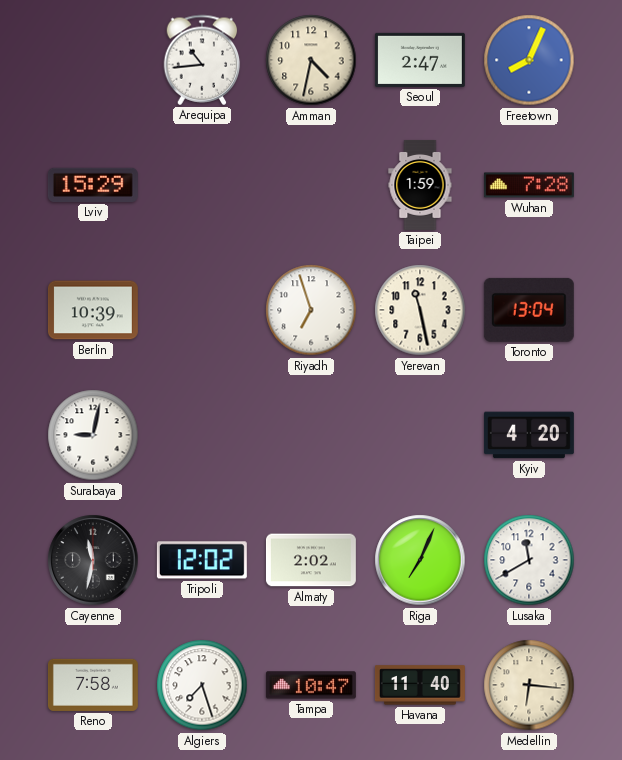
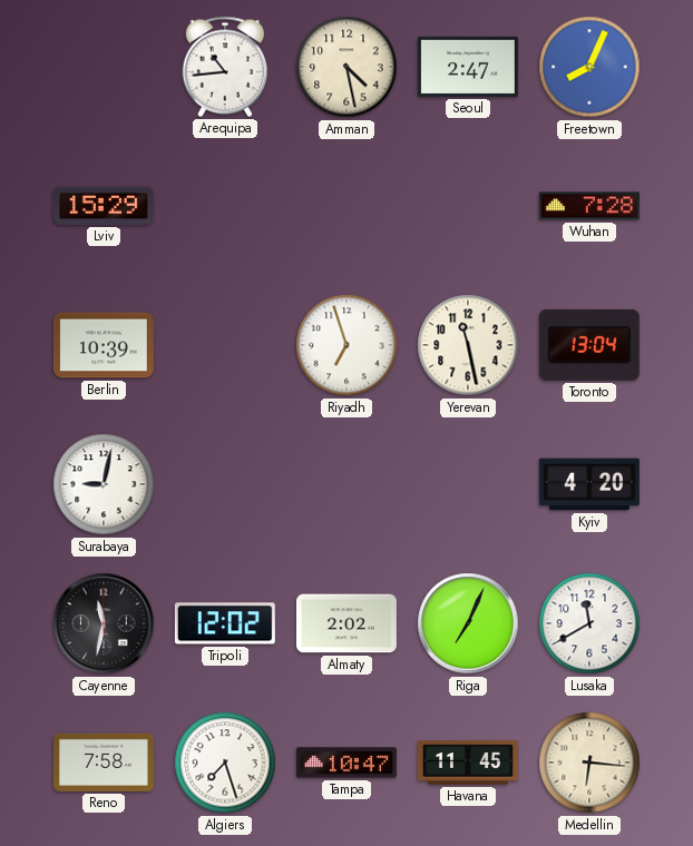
Amman: 4:32 -> 4:28 (346, 67)
Taipei: 1:59 -> none (420, 185)
Havana: 11:40 -> 11:45 (468, 763)
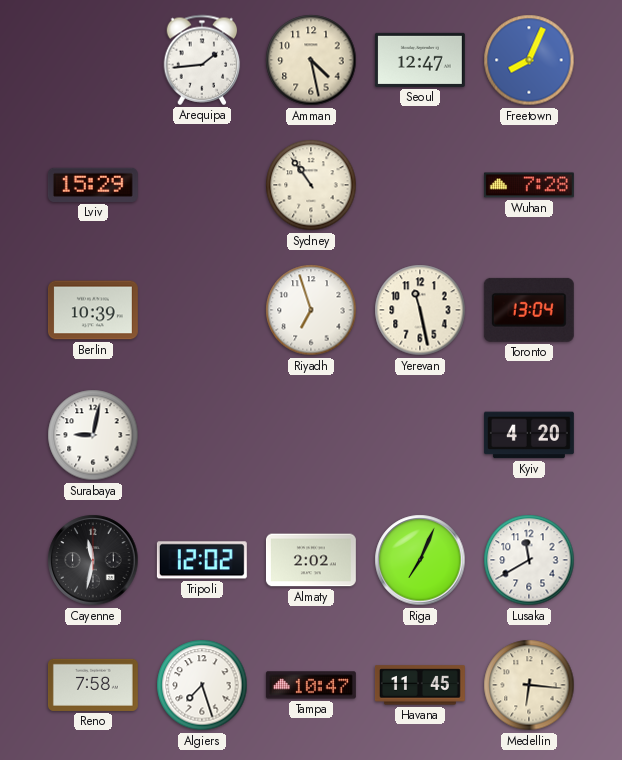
Arequipa: 10:44 -> 1:44 (202, 60)
Seoul: 2:47 -> 12:47 (420, 60)
Sydney: none -> 10:54 (311, 185)
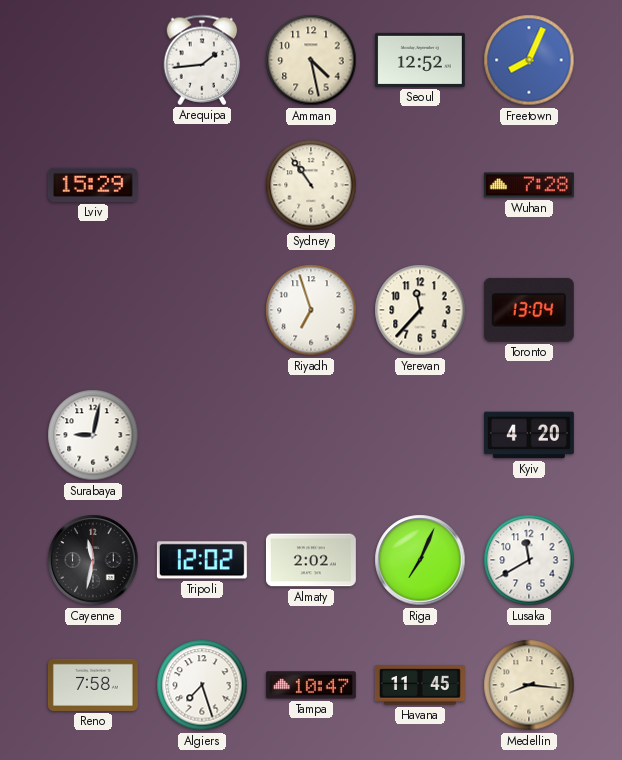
Seoul: 12:47 -> 12:52 (420, 60)
Berlin: 10:39 -> none (93, 310)
Yerevan: 11:28 -> 11:37 (420, 310)
Medellin: 6:16 -> 8:16 (529, 685)
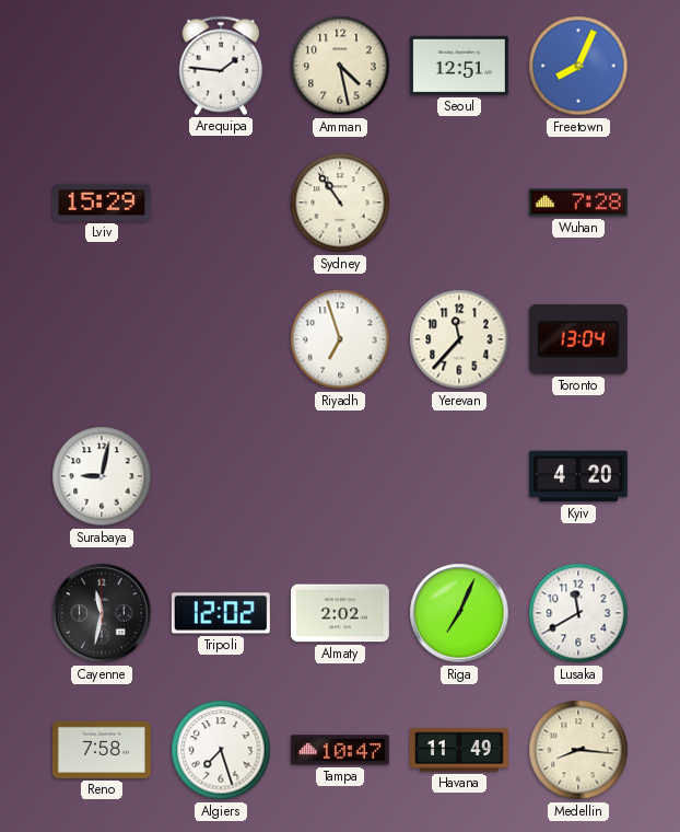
Arequipa: 1:44 -> 1:46 (221, 66)
Seoul: 12:52 -> 12:51 (459, 66)
Havana: 11:45 -> 11:49 (459, 750)
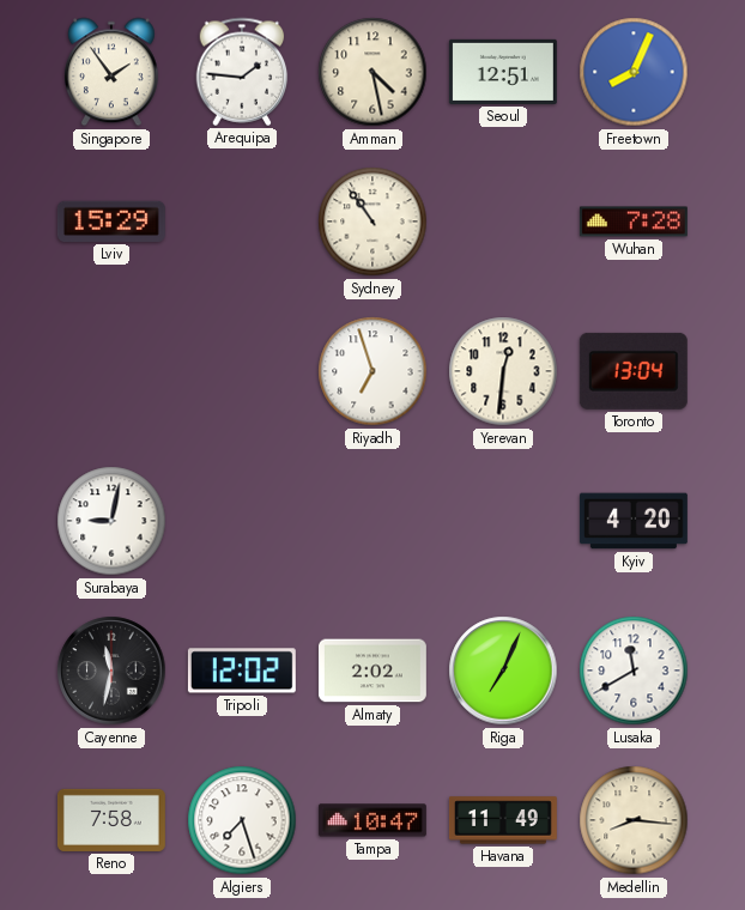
Singapore: none -> 1:54 (111, 72)
Yerevan: 11:37 -> 12:31 (503, 371)
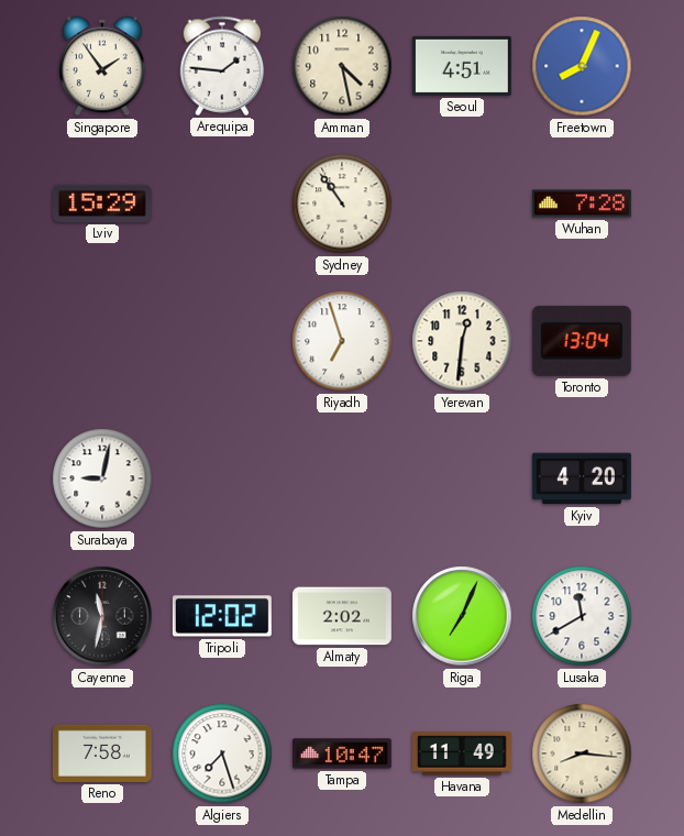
Seoul: 12:51 -> 4:51 (462, 66)
